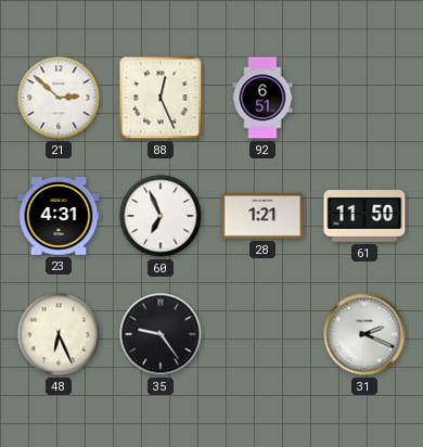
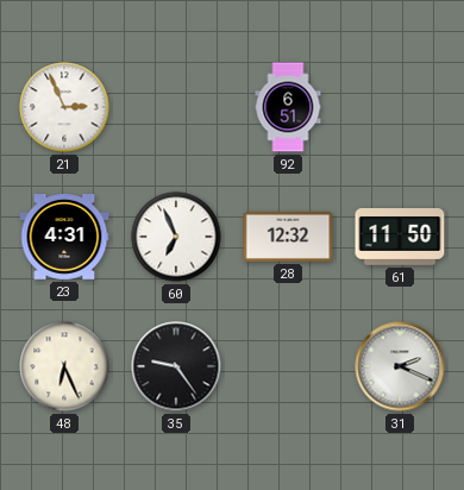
21: 2:52 -> 2:56 (64, 107)
88: 12:26 -> none (161, 98)
28: 1:21 -> 12:32 (288, 237)
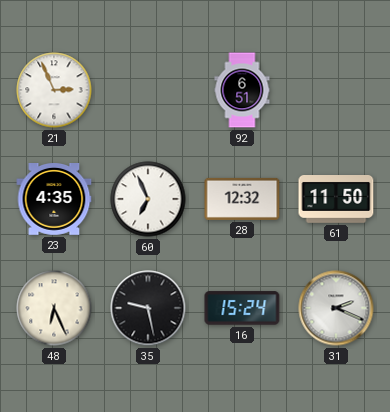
23: 4:31 -> 4:35 (54, 200)
35: 9:24 -> 9:28 (148, 308)
16: none -> 15:24 (242, 308)
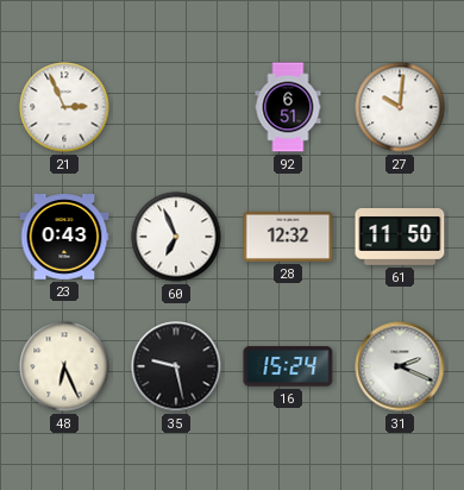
27: none -> 10:01 (400, 107)
23: 4:35 -> 0:43 (64, 238)
